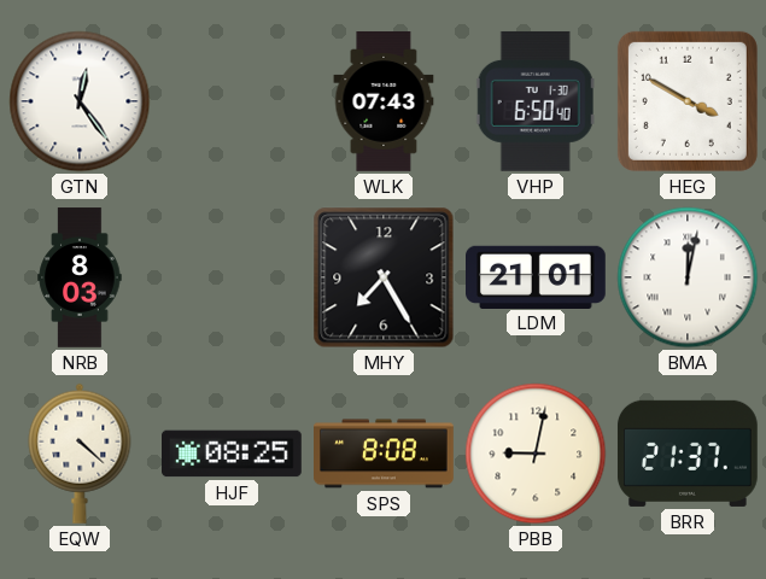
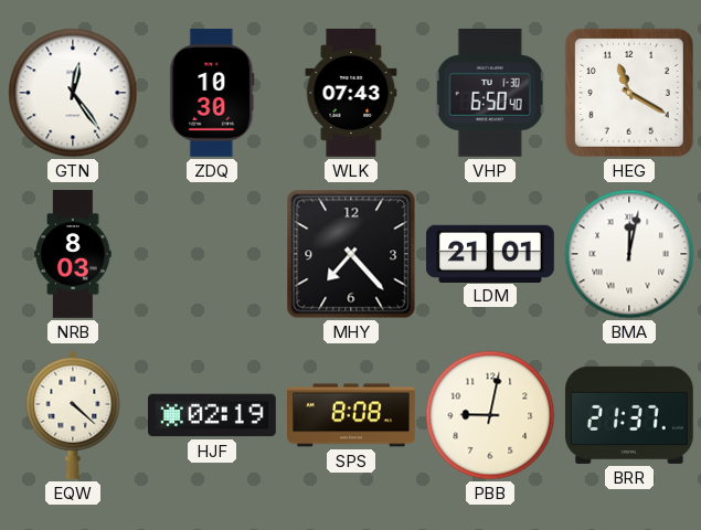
ZDQ: none -> 10:30 (212, 94)
HEG: 3:50 -> 11:20 (629, 93)
MHY: 7:25 -> 7:23 (351, 254)
HJF: 08:25 -> 02:19 (213, 415)
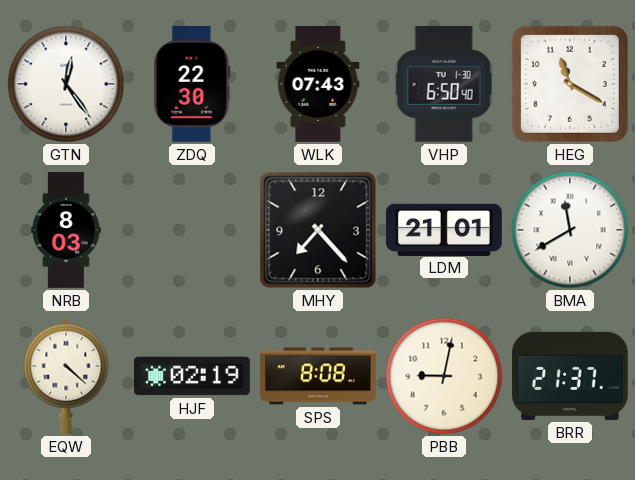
ZDQ: 10:30 -> 22:30 (192, 85)
BMA: 12:02 -> 11:40 (570, 230)
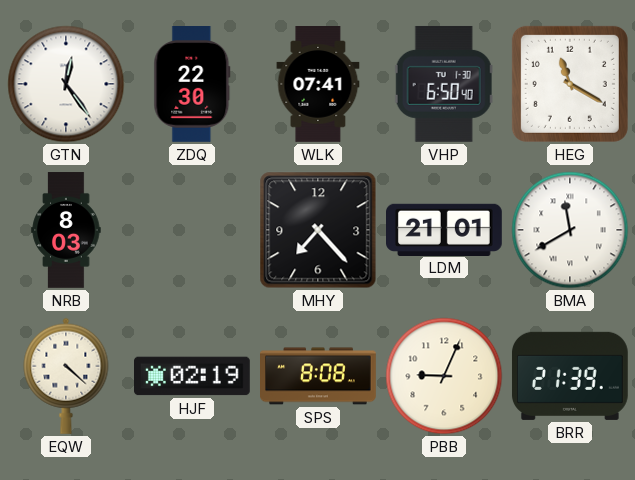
WLK: 07:43 -> 07:41 (318, 85)
PBB: 9:02 -> 9:04 (444, 376)
BRR: 21:37 -> 21:39 (570, 376)
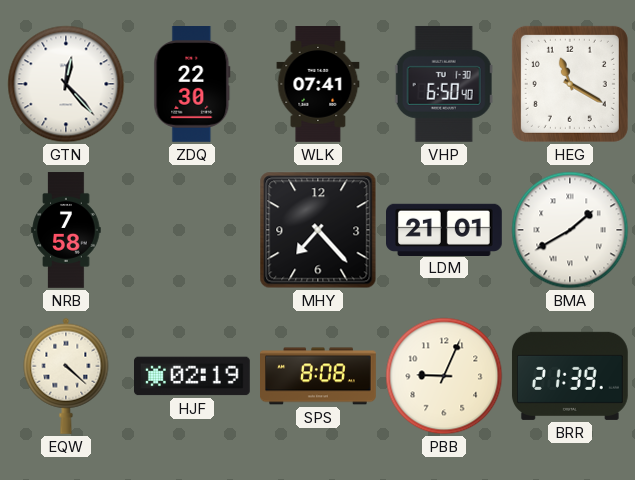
GTN: 12:24 -> 12:23 (66, 84)
NRB: 8:03 -> 7:58 (66, 230)
BMA: 11:40 -> 1:40 (570, 230)
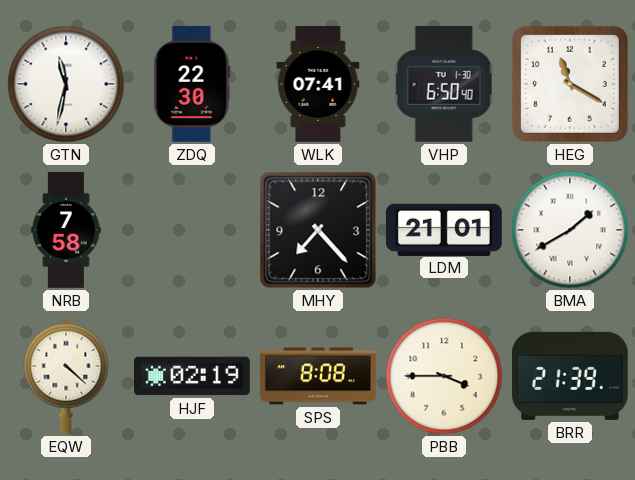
GTN: 12:23 -> 11:32 (66, 84)
PBB: 9:04 -> 3:45 (444, 376)
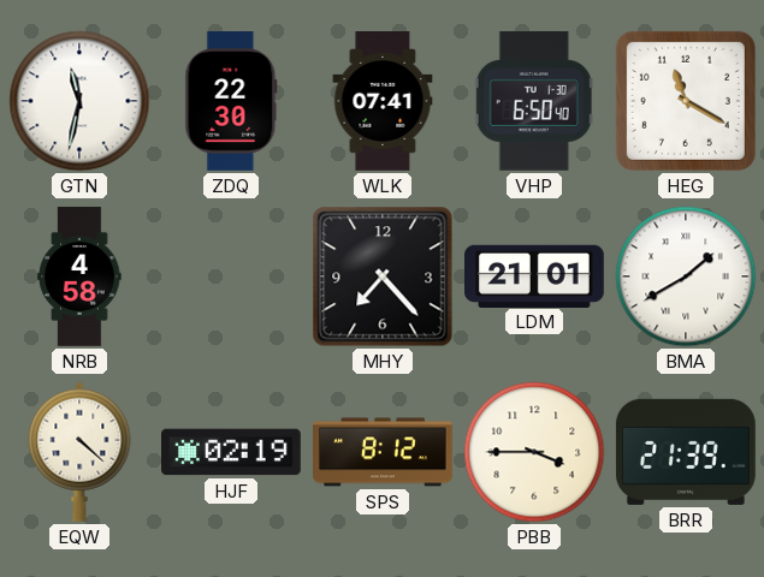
NRB: 7:58 -> 4:58 (79, 276)
SPS: 8:08 -> 8:12 (384, 452)
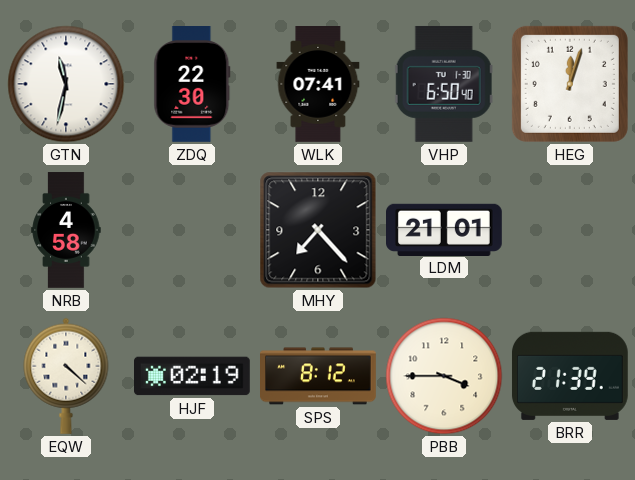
HEG: 11:20 -> 12:03 (570, 84)
BMA: 1:40 -> none (686, 276)
